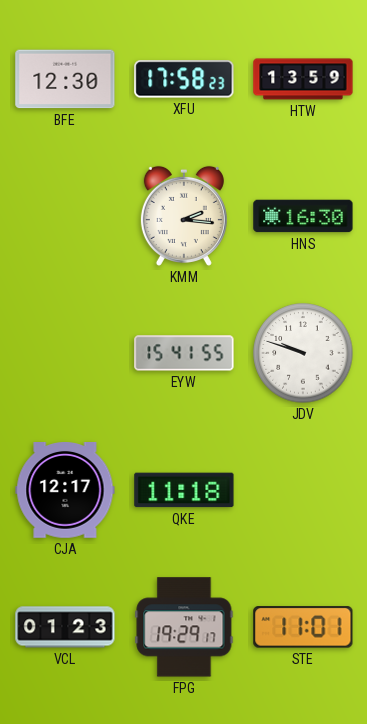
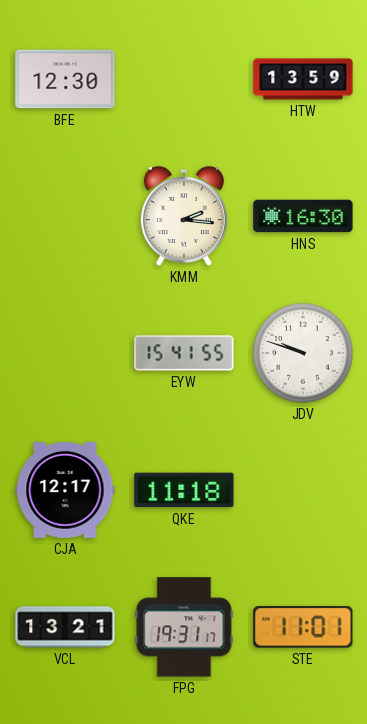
XFU: 17:58 -> none (184, 79)
VCL: 01:23 -> 13:21 (65, 627)
FPG: 19:29 -> 19:31 (184, 627)
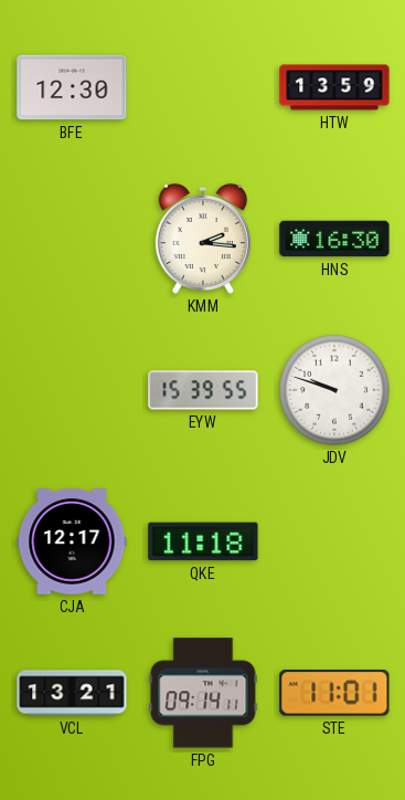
EYW: 15:41 -> 15:39 (203, 390)
FPG: 19:31 -> 09:14 (203, 693)
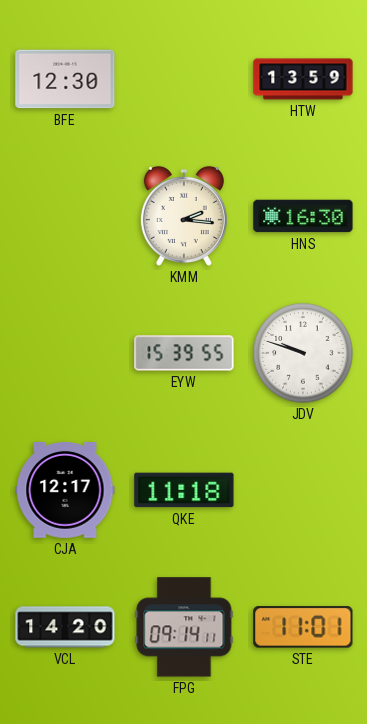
VCL: 13:21 -> 14:20 (65, 627)
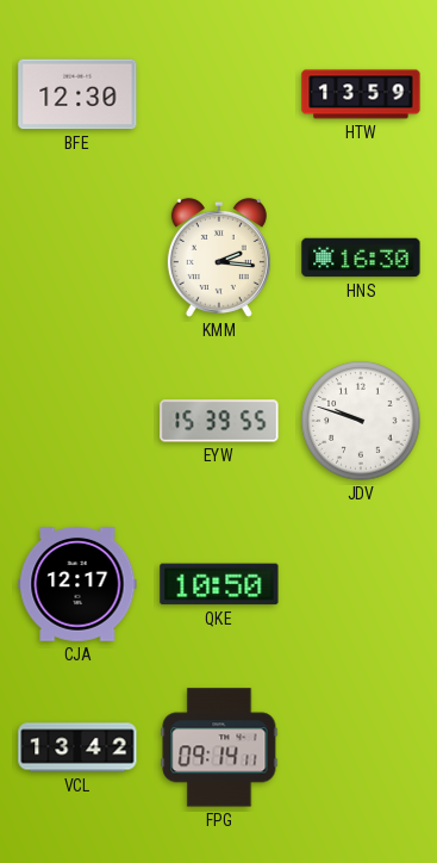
QKE: 11:18 -> 10:50 (219, 584)
VCL: 14:20 -> 13:42 (77, 747)
STE: 11:01 -> none (303, 627)
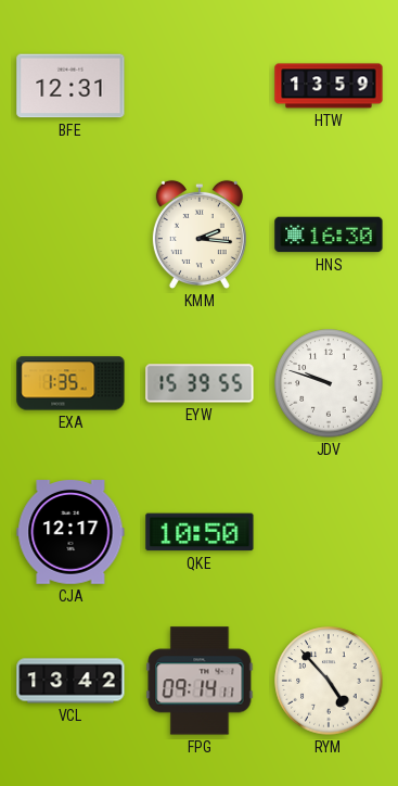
BFE: 12:30 -> 12:31 (70, 86)
EXA: none -> 1:35 (70, 383)
RYM: none -> 4:53 (329, 681)
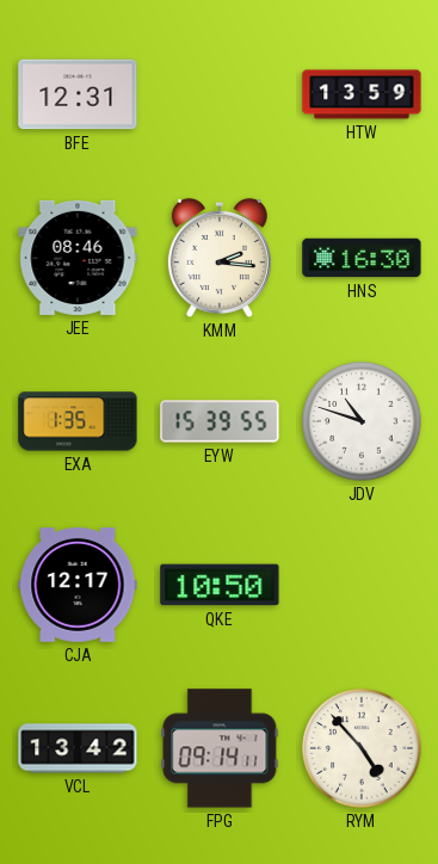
JEE: none -> 08:46 (78, 258)
JDV: 9:48 -> 10:48 (362, 421)
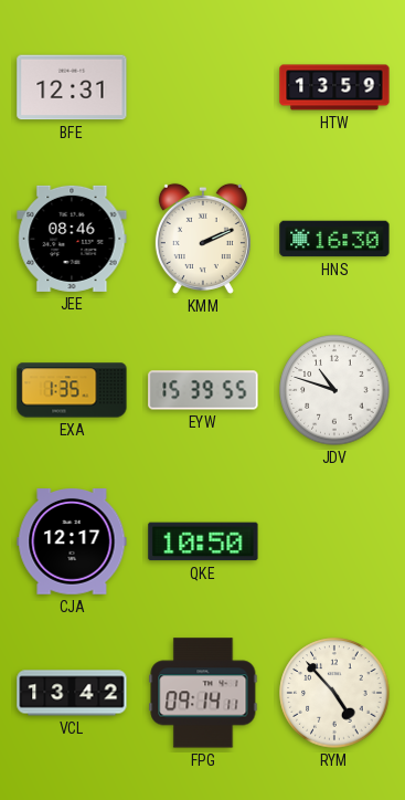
KMM: 2:16 -> 2:11 (203, 239)
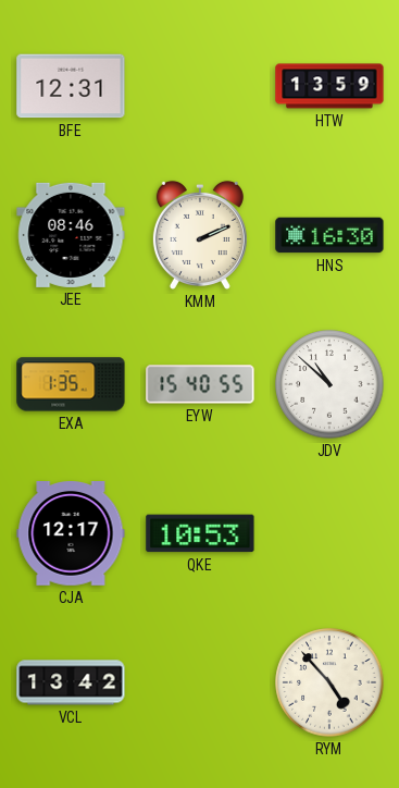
EYW: 15:39 -> 15:40 (200, 384)
JDV: 10:48 -> 10:52 (329, 384)
QKE: 10:50 -> 10:53 (200, 533)
FPG: 09:14 -> none (203, 693)
